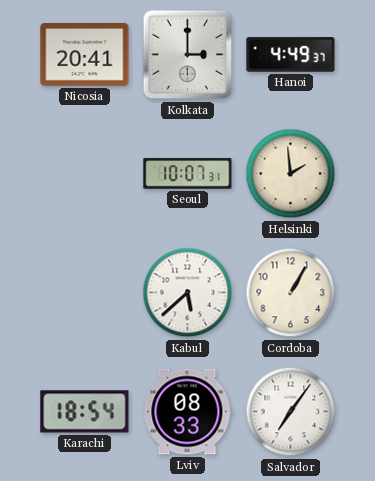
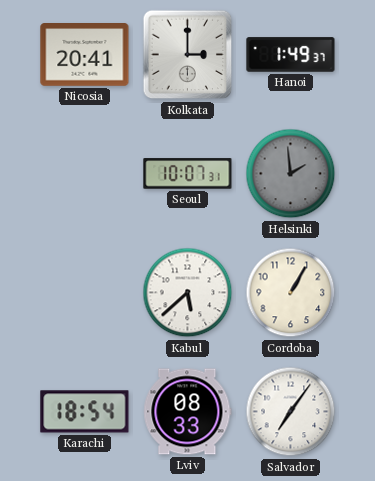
Hanoi: 4:49 -> 1:49 (291, 55)
Helsinki dial: cream -> grey (291, 174)
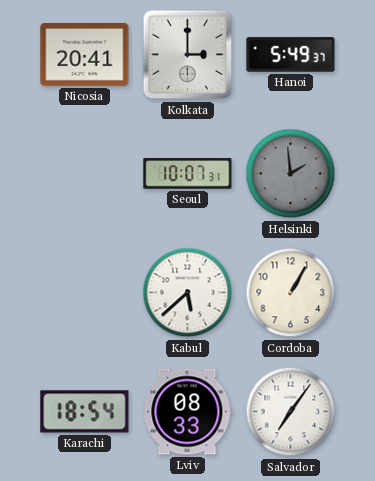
Hanoi: 1:49 -> 5:49 (291, 55)
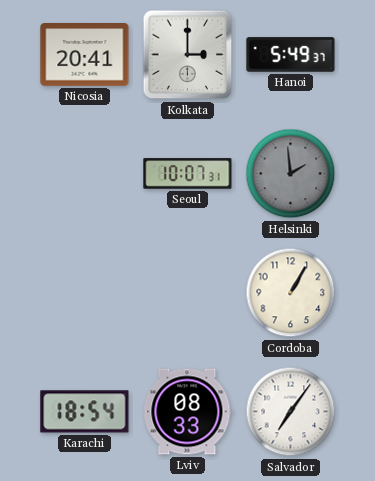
Kabul: 5:38 -> none (188, 293)
